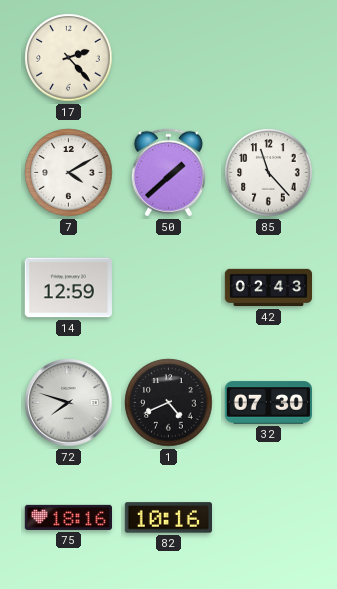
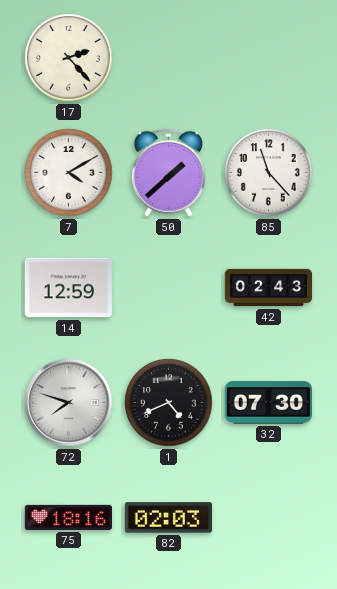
82: 10:16 -> 02:03 (168, 518)
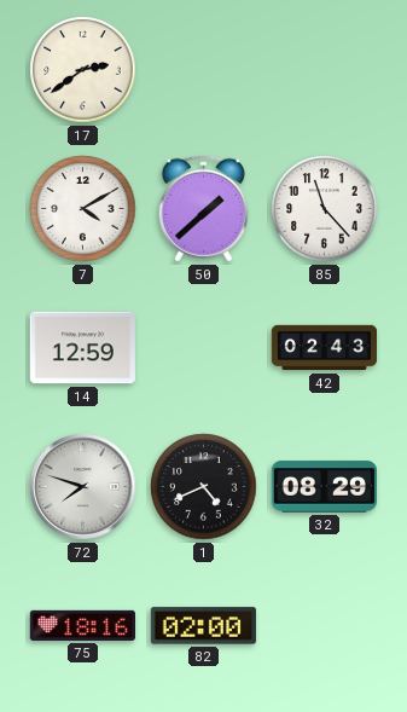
17: 2:23 -> 2:39 (83, 70)
32: 07:30 -> 08:29 (324, 487)
82: 02:03 -> 02:00 (203, 626)
